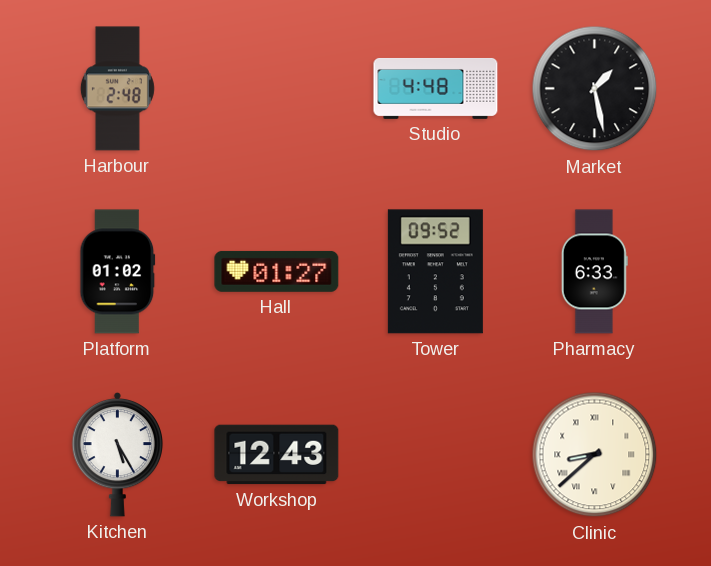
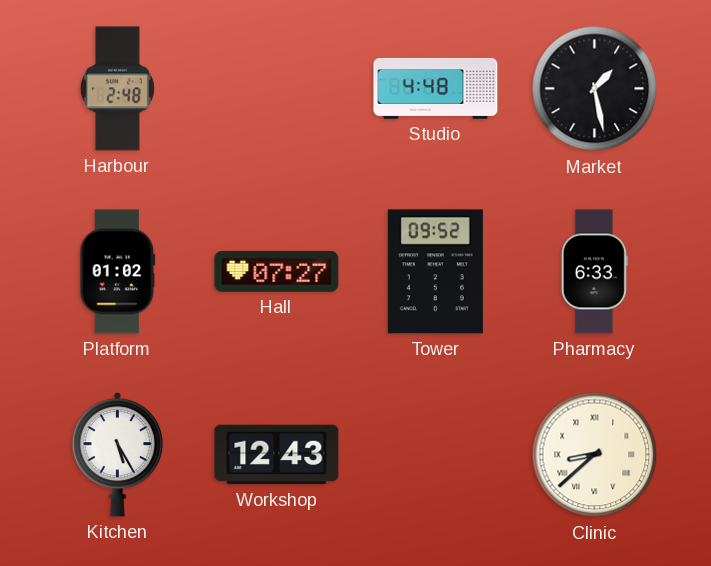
Hall: 01:27 -> 07:27 (277, 271)
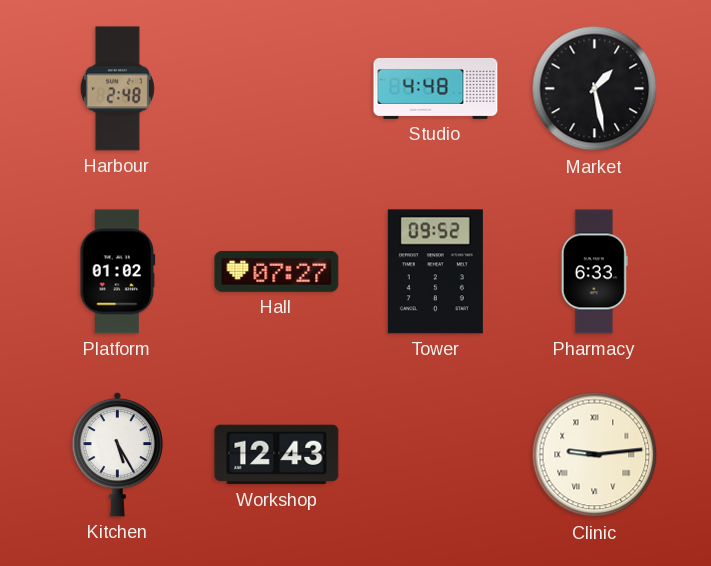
Clinic: 8:38 -> 9:14 (595, 455)
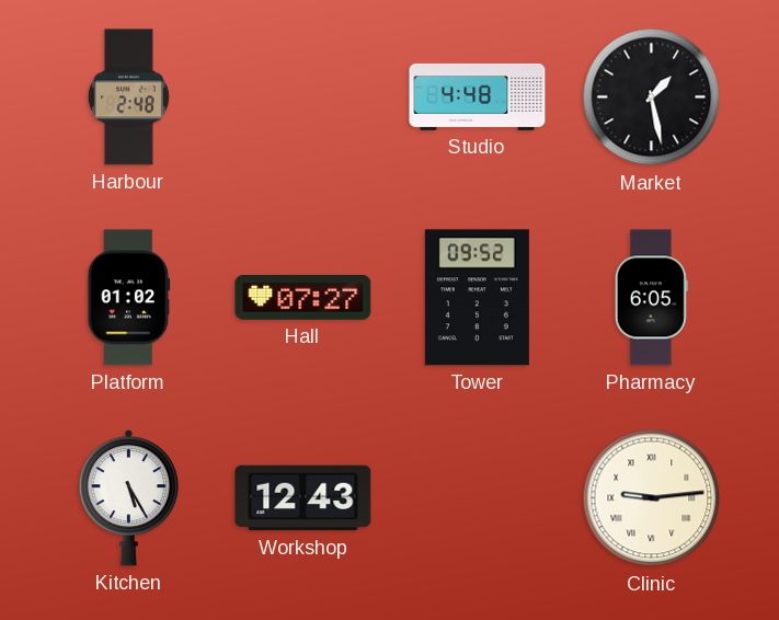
Pharmacy: 6:33 -> 6:05 (651, 298)
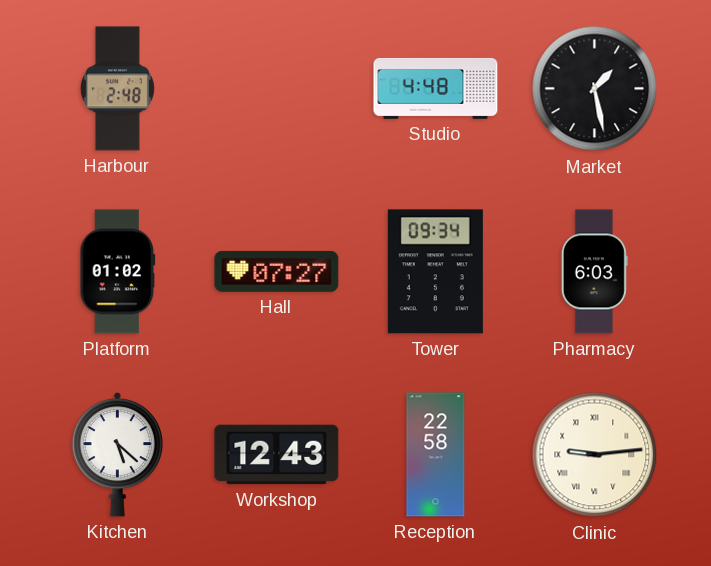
Tower: 09:52 -> 09:34 (435, 272)
Pharmacy: 6:05 -> 6:03 (594, 272)
Kitchen: 5:25 -> 5:22 (118, 454)
Reception: none -> 22:58 (436, 455)
